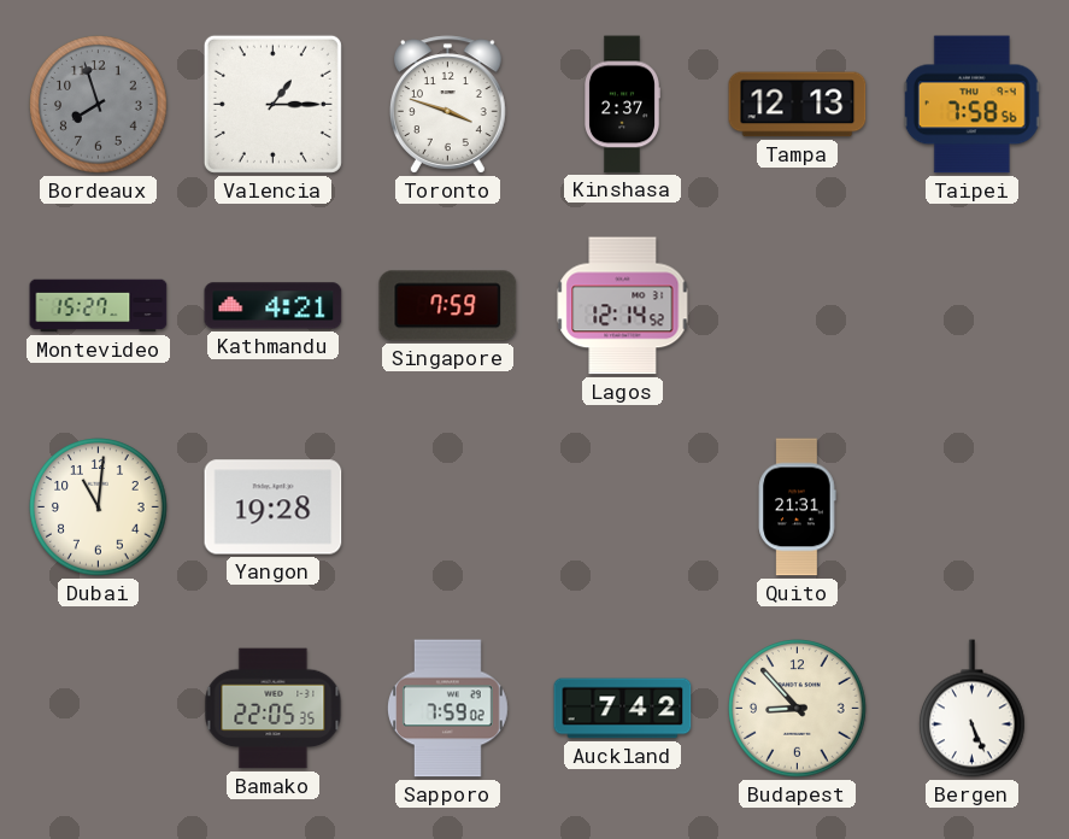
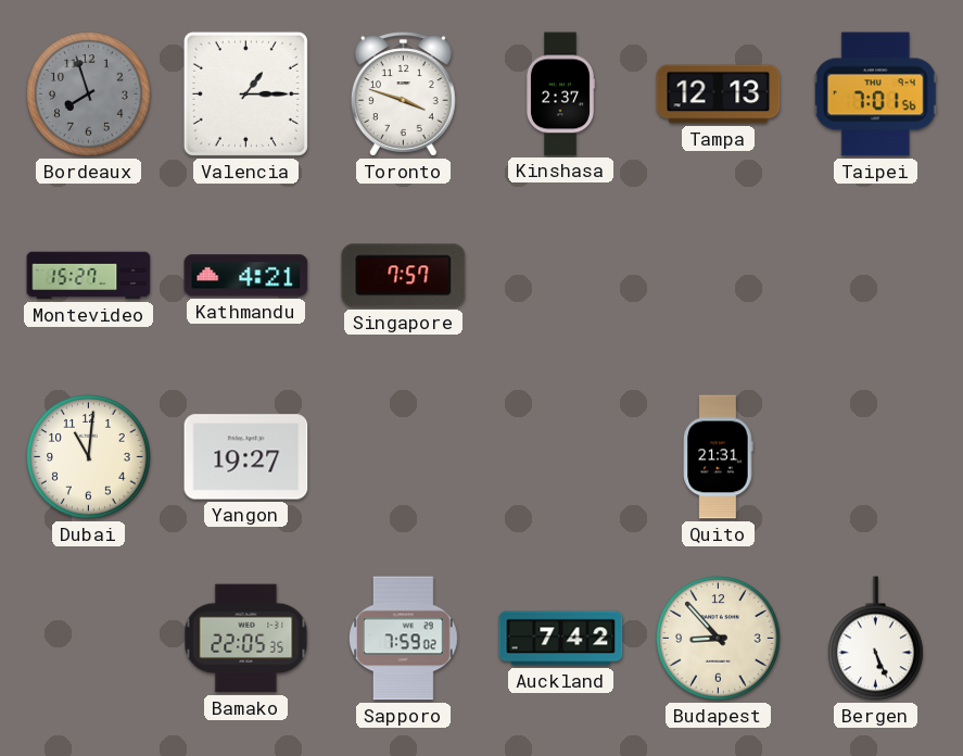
Taipei: 7:58 -> 7:01 (875, 94)
Singapore: 7:59 -> 7:57 (404, 276)
Lagos: 12:14 -> none (623, 306)
Yangon: 19:28 -> 19:27 (246, 457)
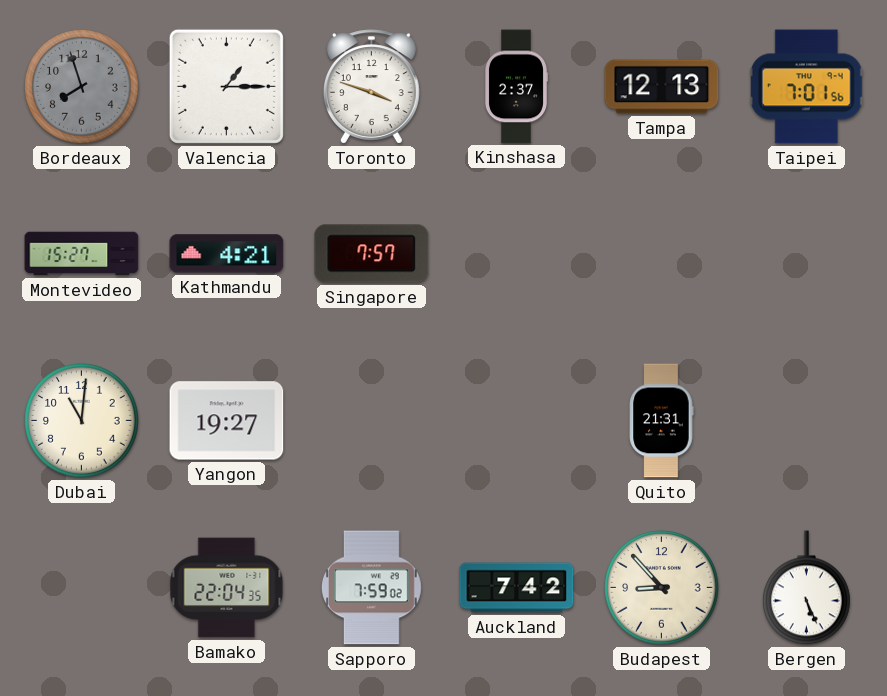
Bamako: 22:05 -> 22:04 (227, 588)
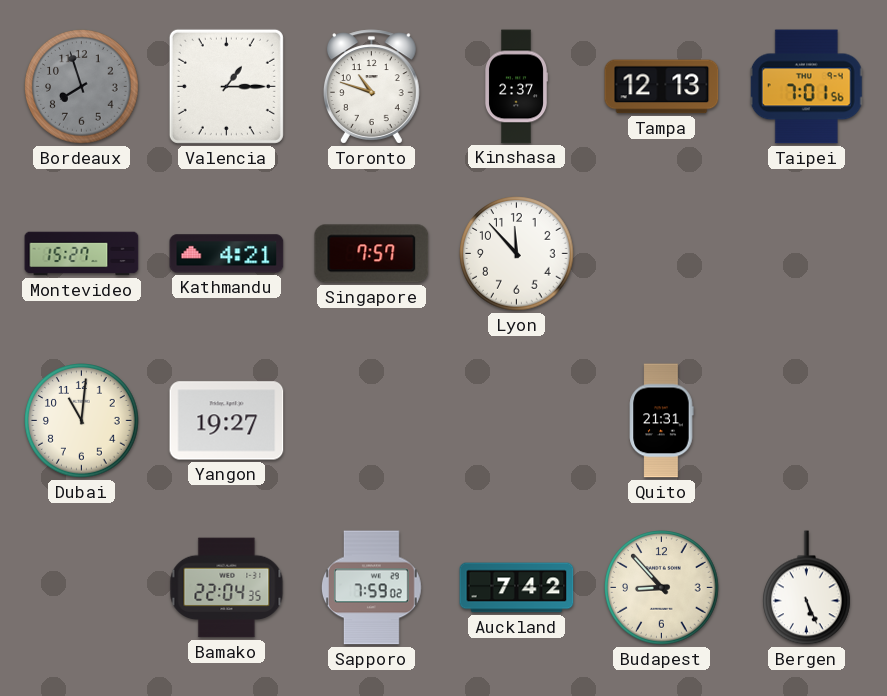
Toronto: 3:48 -> 10:48 (371, 87)
Lyon: none -> 11:53 (517, 254)
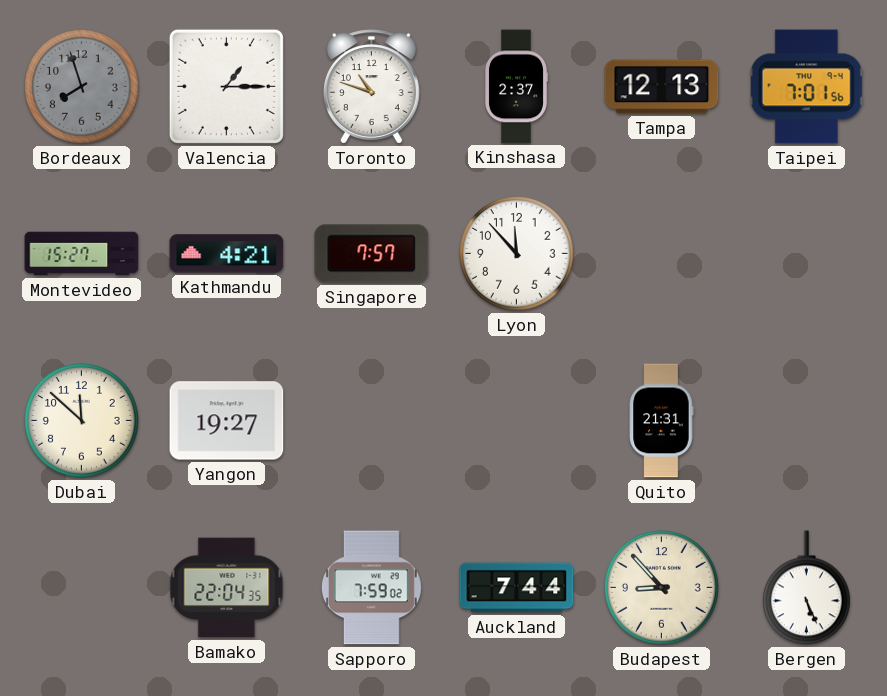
Dubai: 11:01 -> 11:52 (82, 421)
Auckland: 7:42 -> 7:44 (517, 588)
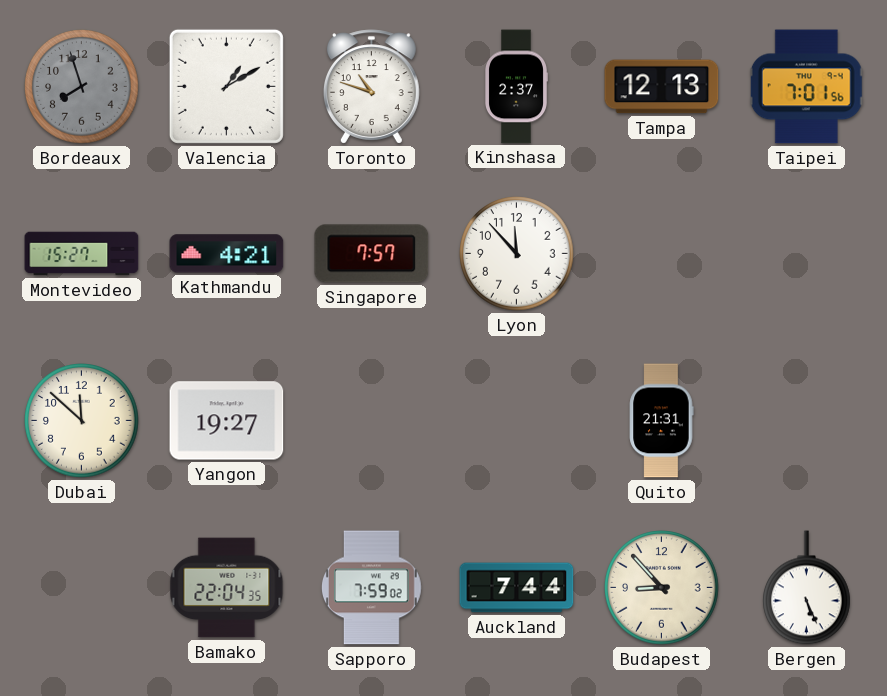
Valencia: 1:15 -> 1:10 (226, 86)
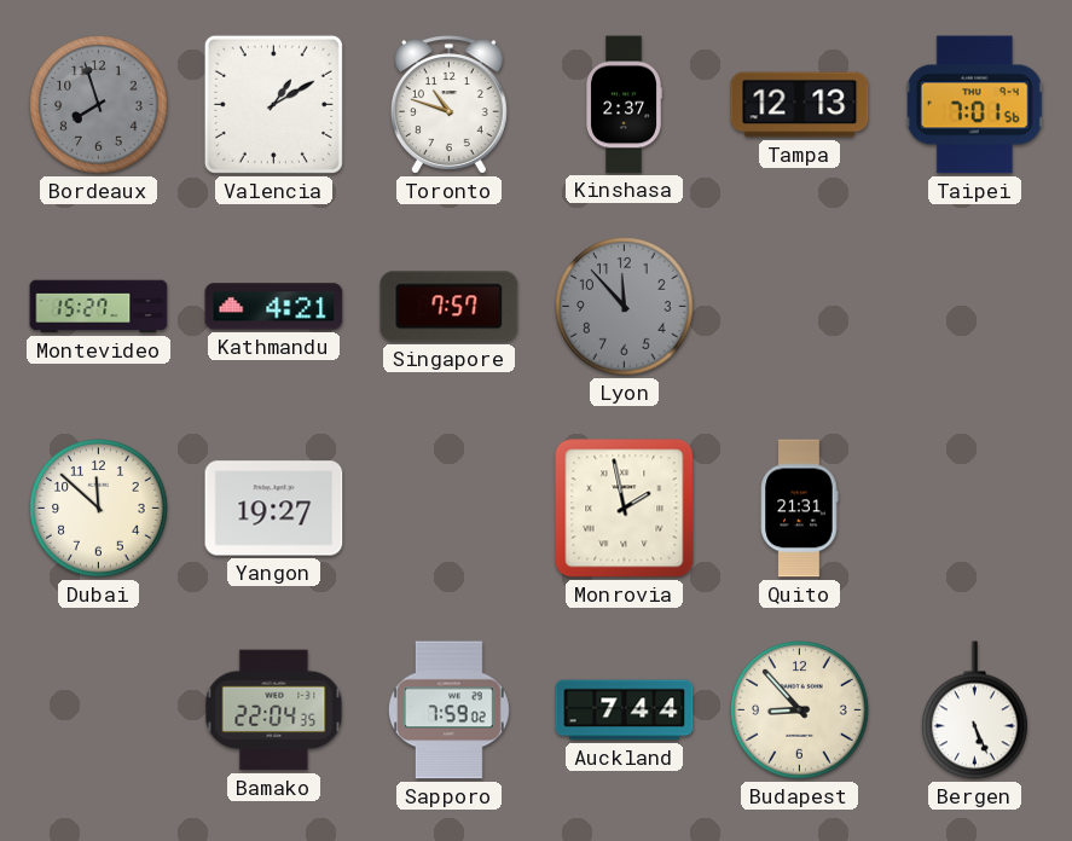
Lyon dial: white -> grey (625, 307)
Monrovia: none -> 1:58 (625, 509)
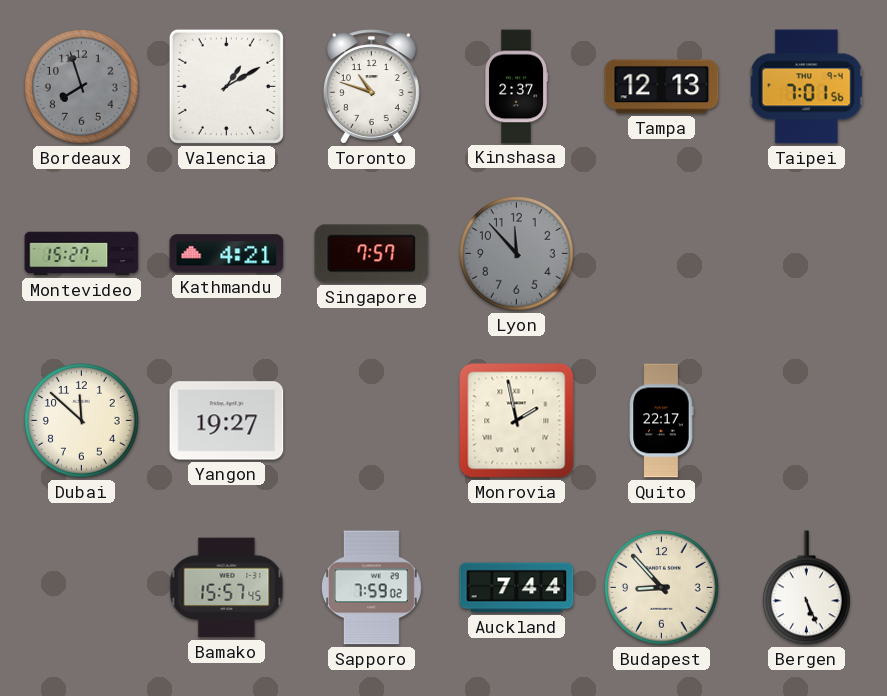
Quito: 21:31 -> 22:17 (661, 421)
Bamako: 22:04 -> 15:57 (227, 588)
